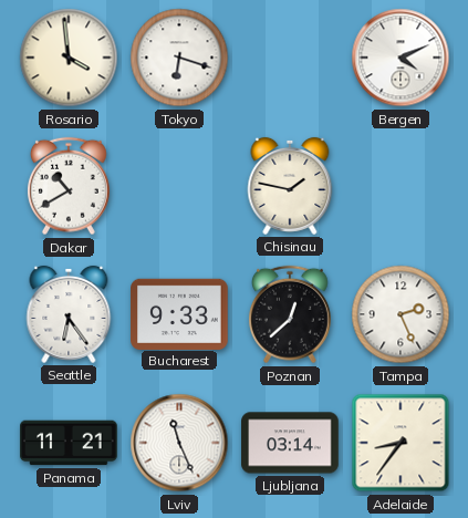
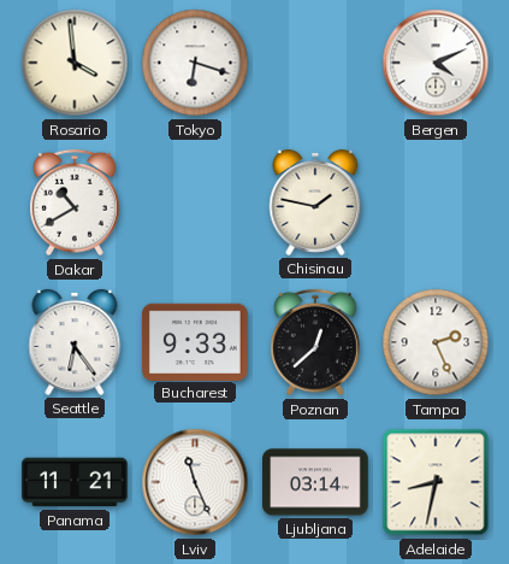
Adelaide: 8:36 -> 8:32 (436, 482)
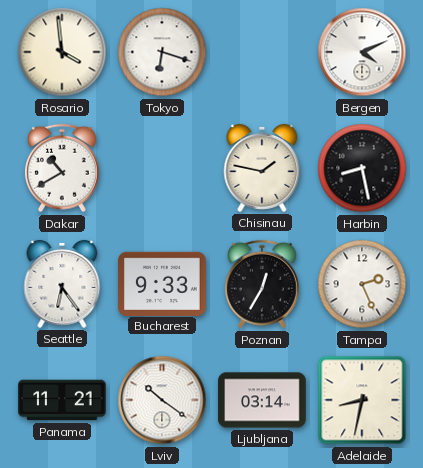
Harbin: none -> 8:28 (362, 168)
Poznan: 12:38 -> 12:35 (262, 284)
Lviv: 11:26 -> 10:21 (162, 400)
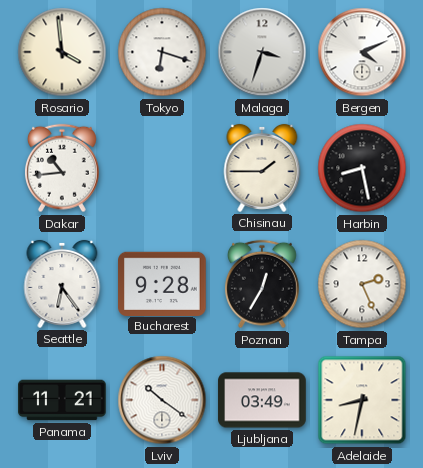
Malaga: none -> 3:33 (262, 52)
Dakar: 10:40 -> 10:44 (62, 168)
Chisinau: 1:47 -> 1:45 (262, 168)
Bucharest: 9:33 -> 9:28 (162, 283)
Ljubljana: 03:14 -> 03:49 (262, 400)
